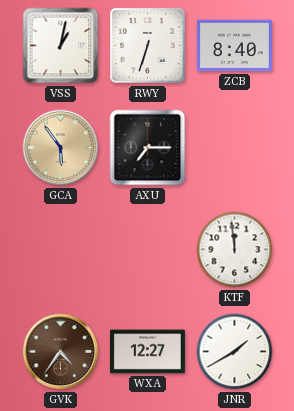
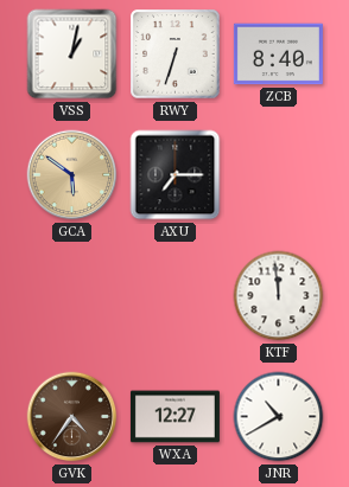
GCA: 5:54 -> 5:51 (72, 175)
JNR: 1:40 -> 10:40 (279, 417)
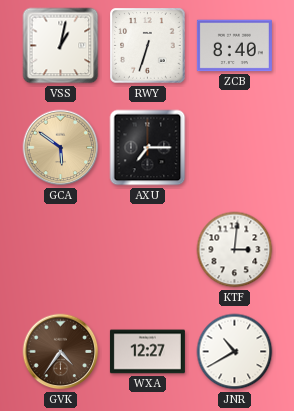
KTF: 11:59 -> 3:01 (235, 250)
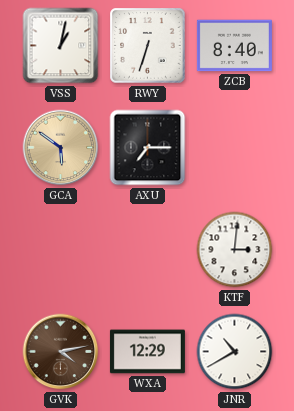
GVK: 4:36 -> 4:13 (61, 352)
WXA: 12:27 -> 12:29 (147, 352)
